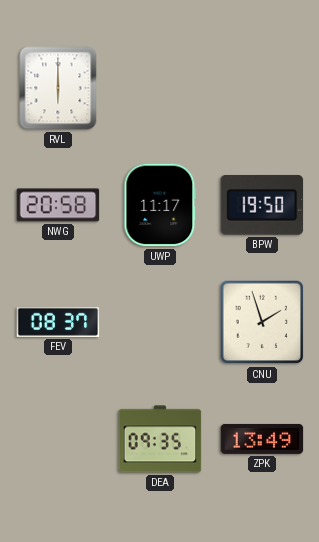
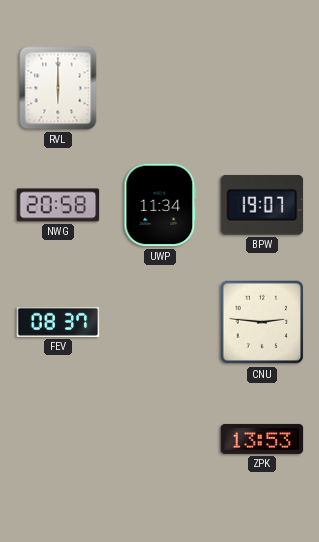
UWP: 11:17 -> 11:34 (160, 205)
BPW: 19:50 -> 19:07 (262, 205)
CNU: 1:57 -> 2:46 (262, 322)
DEA: 09:35 -> none (160, 439)
ZPK: 13:49 -> 13:53 (262, 439)
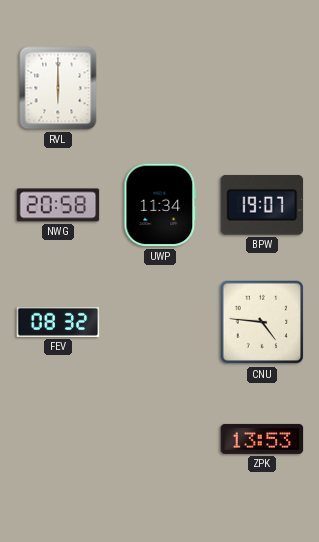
FEV: 08:37 -> 08:32 (58, 322)
CNU: 2:46 -> 4:46 (262, 322)
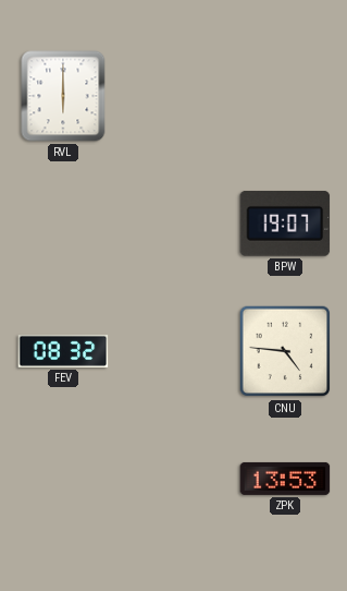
NWG: 20:58 -> none (58, 205)
UWP: 11:34 -> none (160, 205)
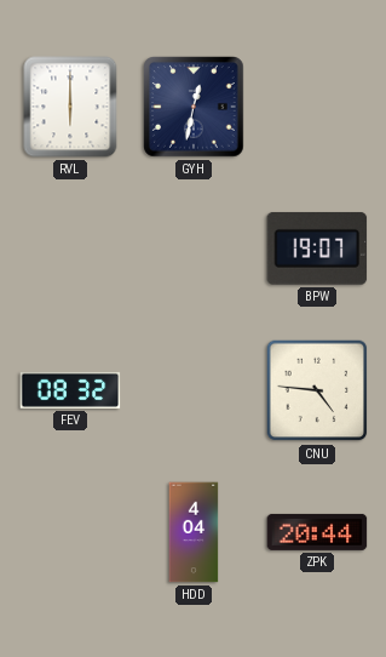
GYH: none -> 12:32 (194, 107)
HDD: none -> 4:04 (194, 532)
ZPK: 13:53 -> 20:44 (317, 532)
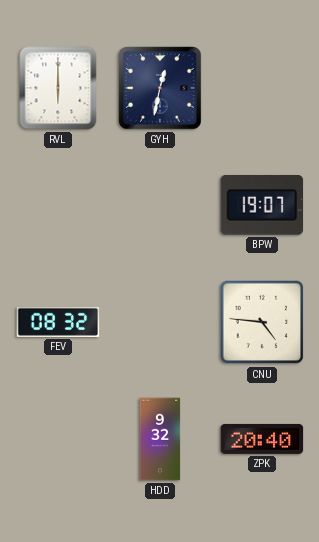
HDD: 4:04 -> 9:32 (160, 439)
ZPK: 20:44 -> 20:40 (262, 439)
